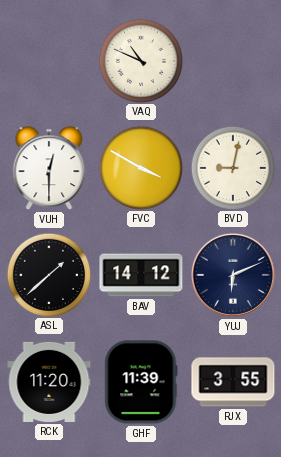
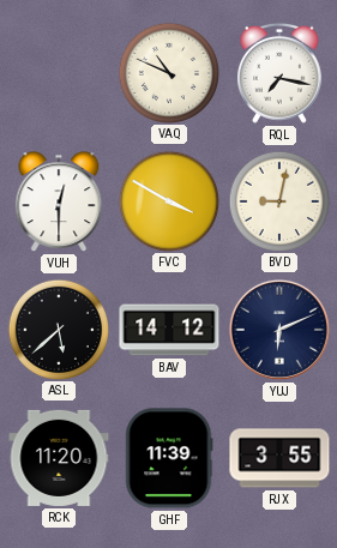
RQL: none -> 7:17 (279, 73)
ASL: 1:38 -> 5:38 (58, 329)
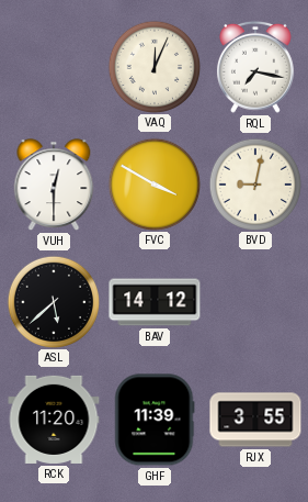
VAQ: 10:49 -> 12:04 (153, 66)
YUJ: 6:11 -> none (279, 330)
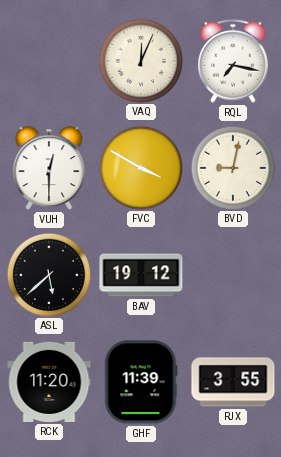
BAV: 14:12 -> 19:12 (141, 275)
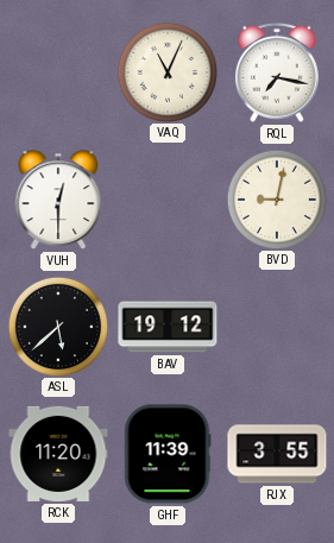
VAQ: 12:04 -> 11:04 (166, 71)
FVC: 3:50 -> none (140, 167)
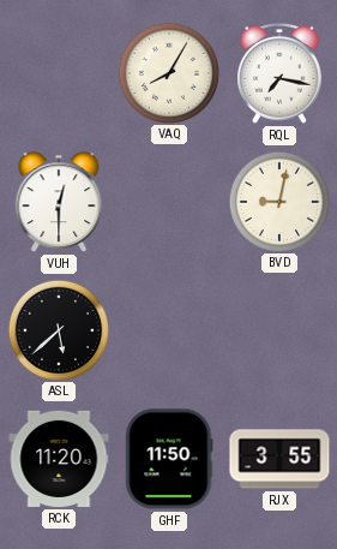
VAQ: 11:04 -> 8:05 (168, 72)
BAV: 19:12 -> none (168, 327)
GHF: 11:39 -> 11:50 (169, 459)
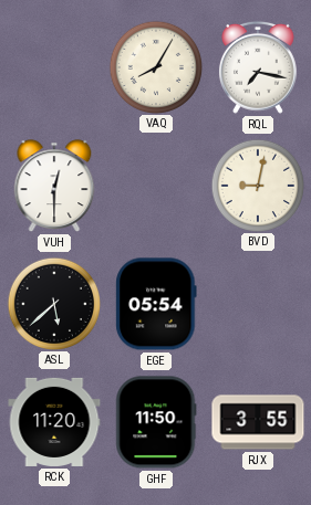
EGE: none -> 05:54 (156, 304)
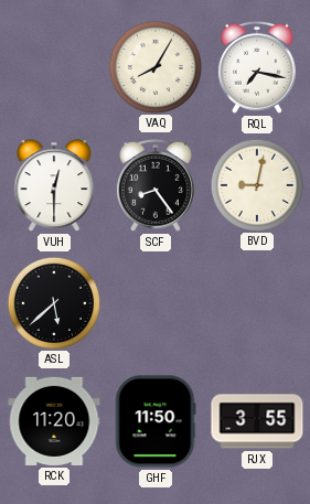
SCF: none -> 8:24 (156, 185)
EGE: 05:54 -> none (156, 304)
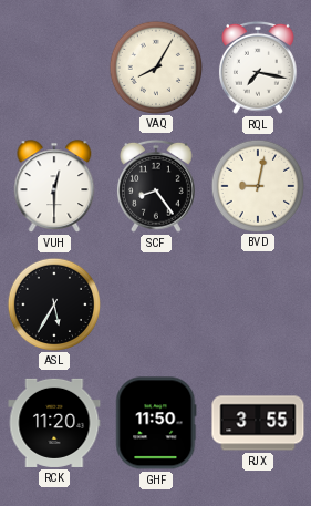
ASL: 5:38 -> 5:35 (53, 303)
